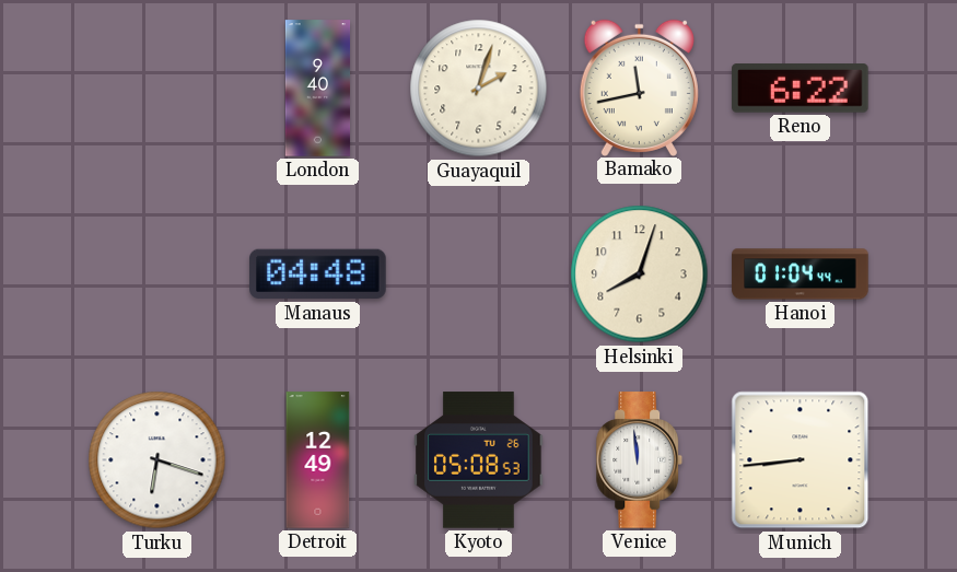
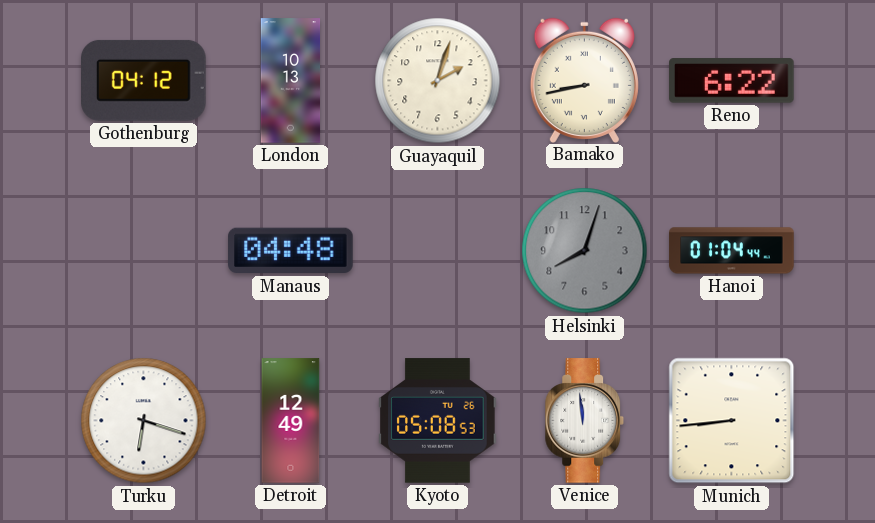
Gothenburg: none -> 04:12 (144, 80)
London: 9:40 -> 10:13 (291, 81)
Bamako: 11:43 -> 8:43 (584, 80)
Helsinki dial: cream -> grey (585, 251)
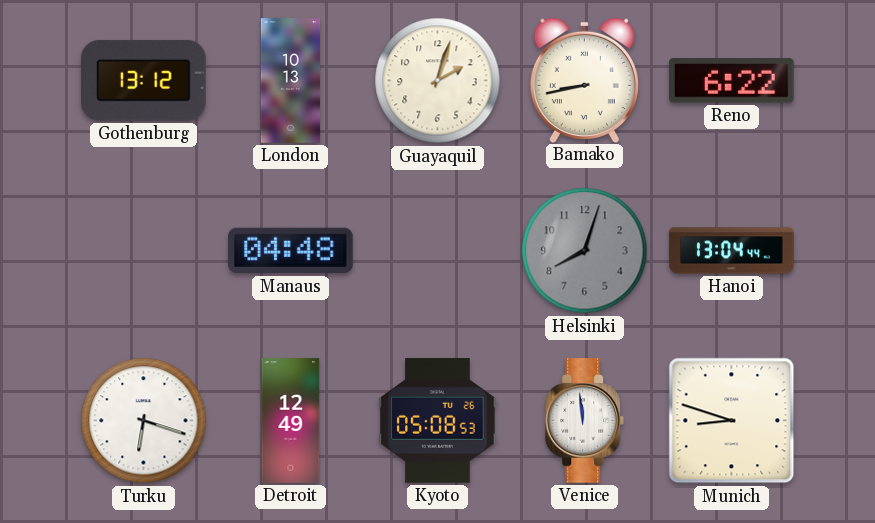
Gothenburg: 04:12 -> 13:12 (144, 80)
Hanoi: 01:04 -> 13:04 (732, 251)
Munich: 8:44 -> 8:48 (732, 421)
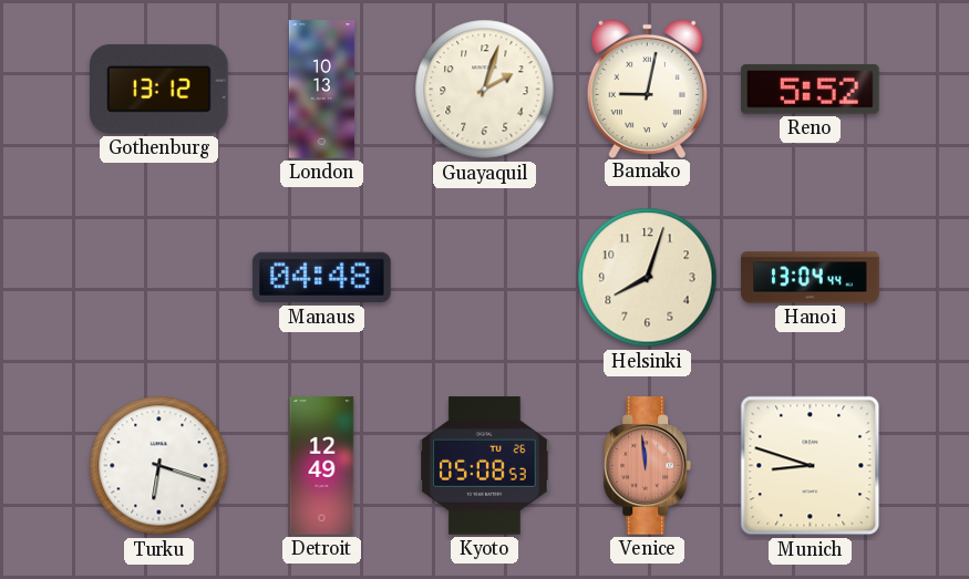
Bamako: 8:43 -> 9:02 (647, 89)
Reno: 6:22 -> 5:52 (811, 90)
Helsinki dial: grey -> cream (648, 278)
Venice dial: white -> salmon (648, 466)
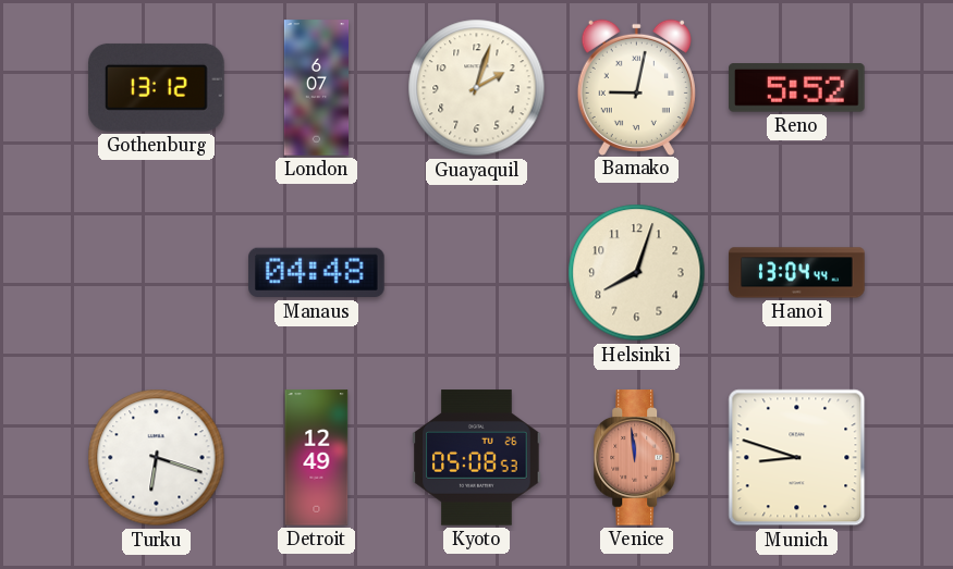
London: 10:13 -> 6:07 (317, 88)
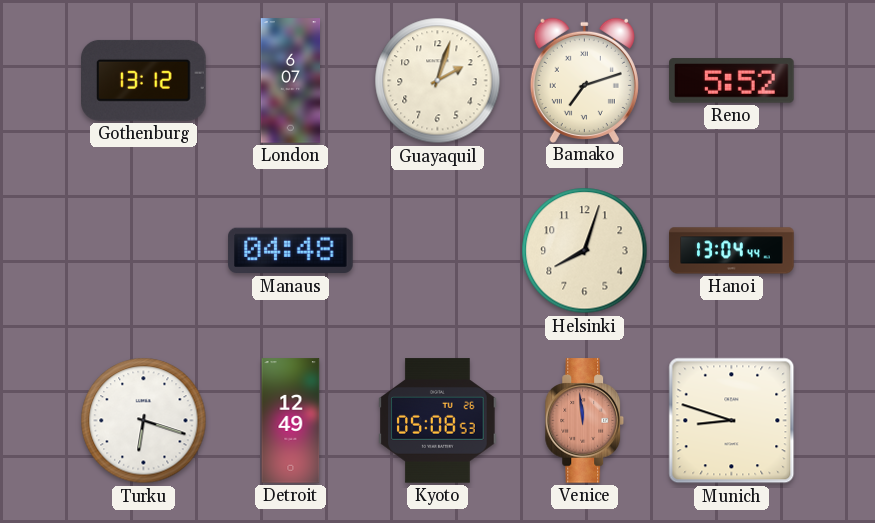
Bamako: 9:02 -> 7:12 (584, 80)
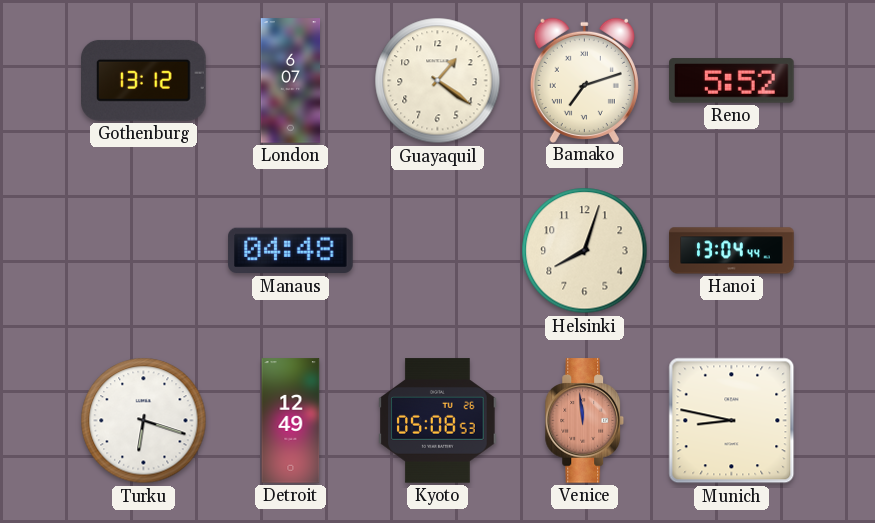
Guayaquil: 2:03 -> 1:21 (438, 81)
Munich: 8:48 -> 8:47 (732, 421)
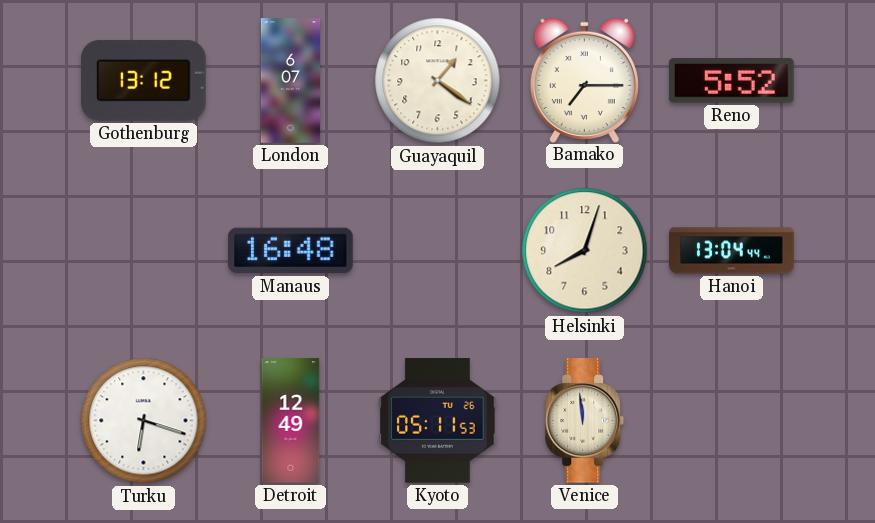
Bamako: 7:12 -> 7:15 (584, 80)
Manaus: 04:48 -> 16:48 (291, 251)
Kyoto: 05:08 -> 05:11 (438, 421)
Venice dial: salmon -> cream (585, 421)
Munich: 8:47 -> none (732, 421)
